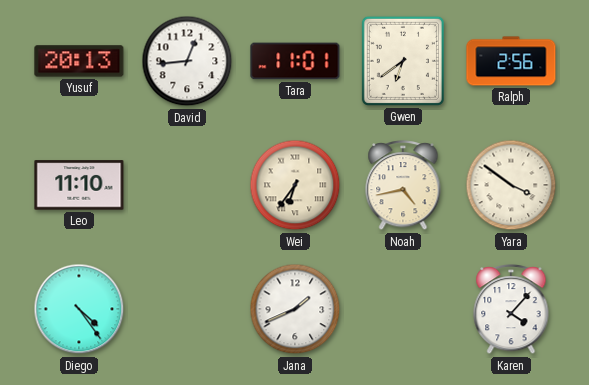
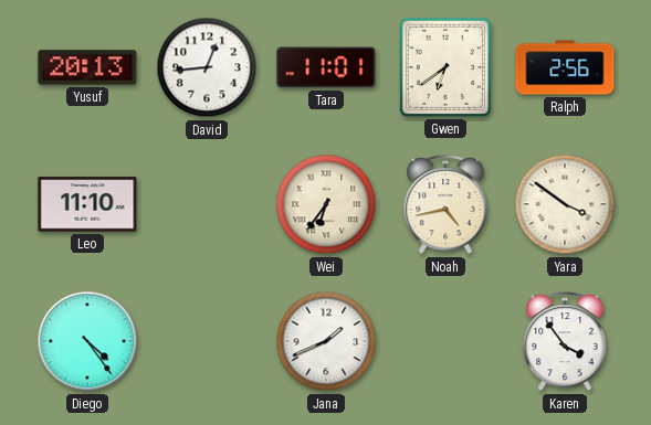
Karen: 4:07 -> 3:54 (565, 342)
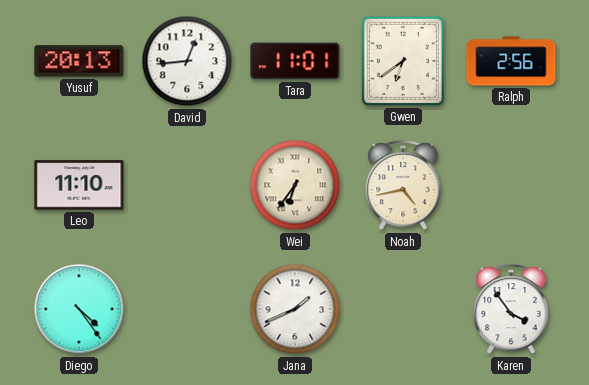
Yara: 3:51 -> none (565, 204)
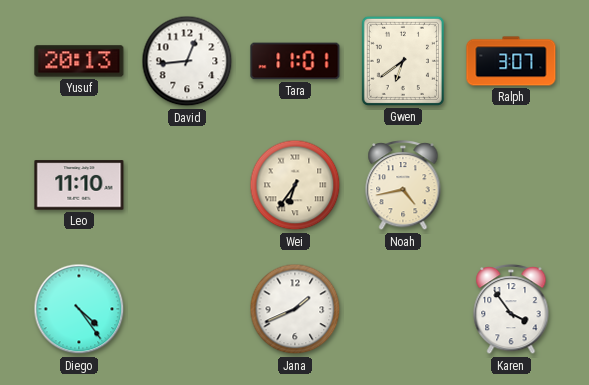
Ralph: 2:56 -> 3:07 (511, 61)
